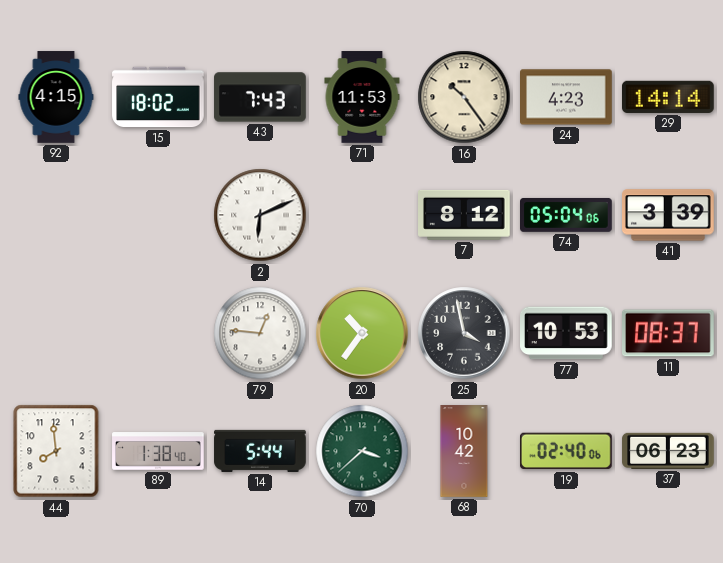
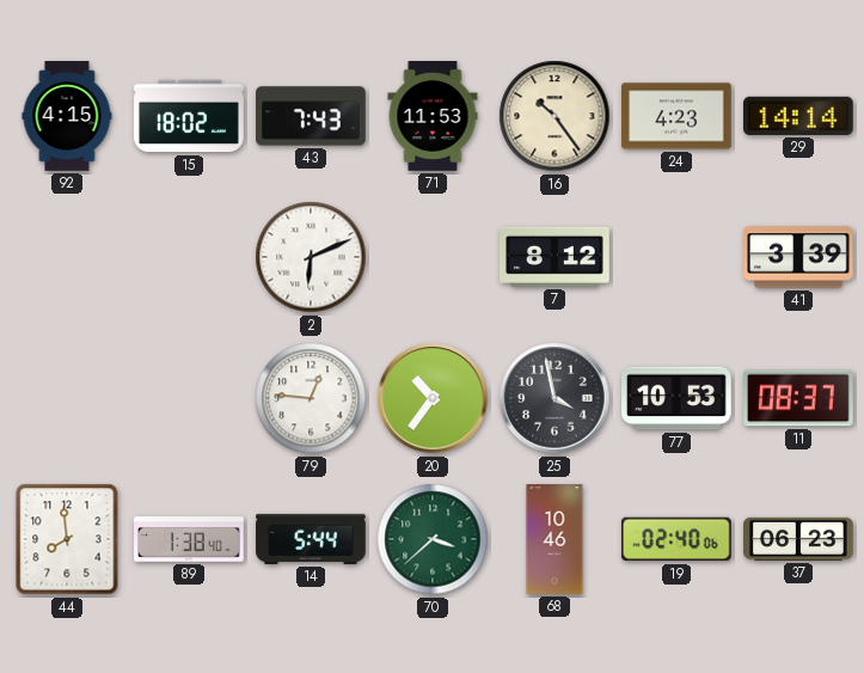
74: 05:04 -> none (567, 215)
68: 10:42 -> 10:46 (554, 539)
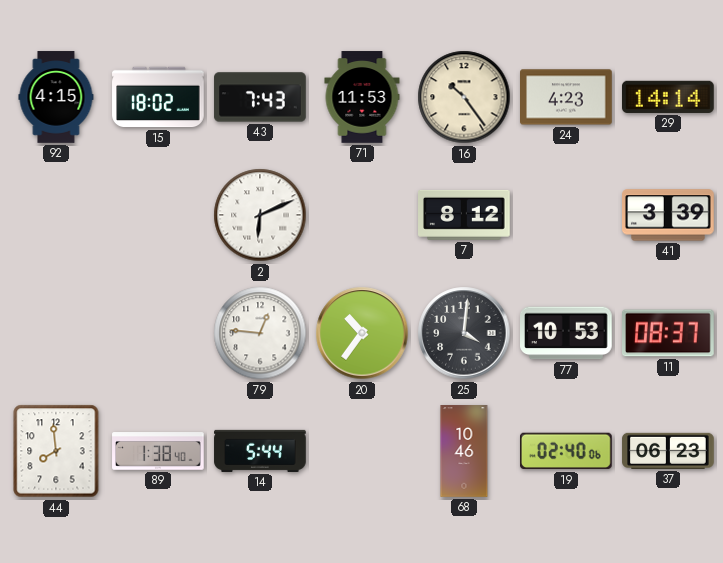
25: 3:58 -> 4:01 (464, 333)
70: 3:38 -> none (433, 539)
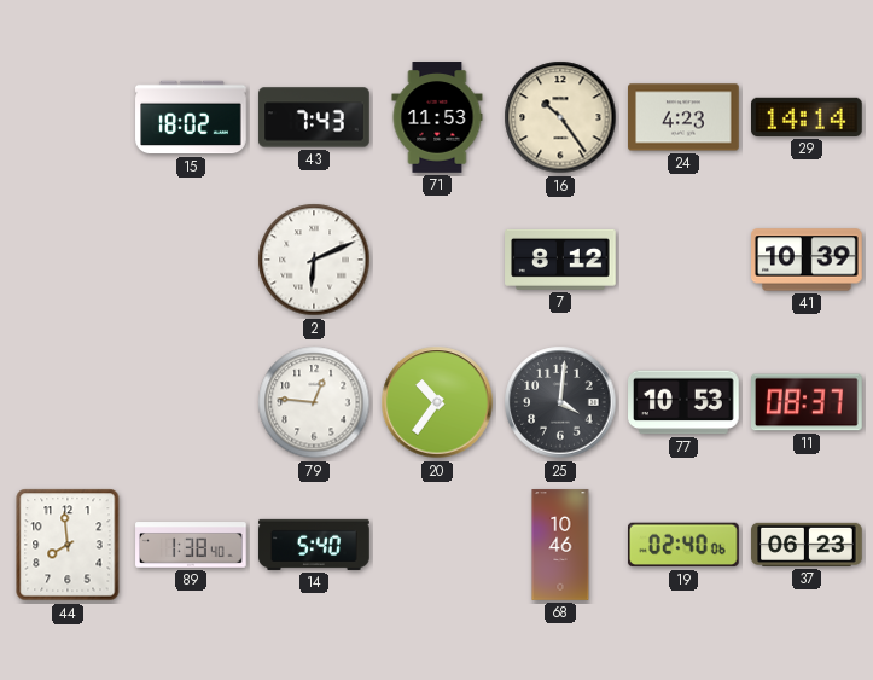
92: 4:15 -> none (56, 97)
41: 3:39 -> 10:39 (807, 260)
14: 5:44 -> 5:40 (314, 545)
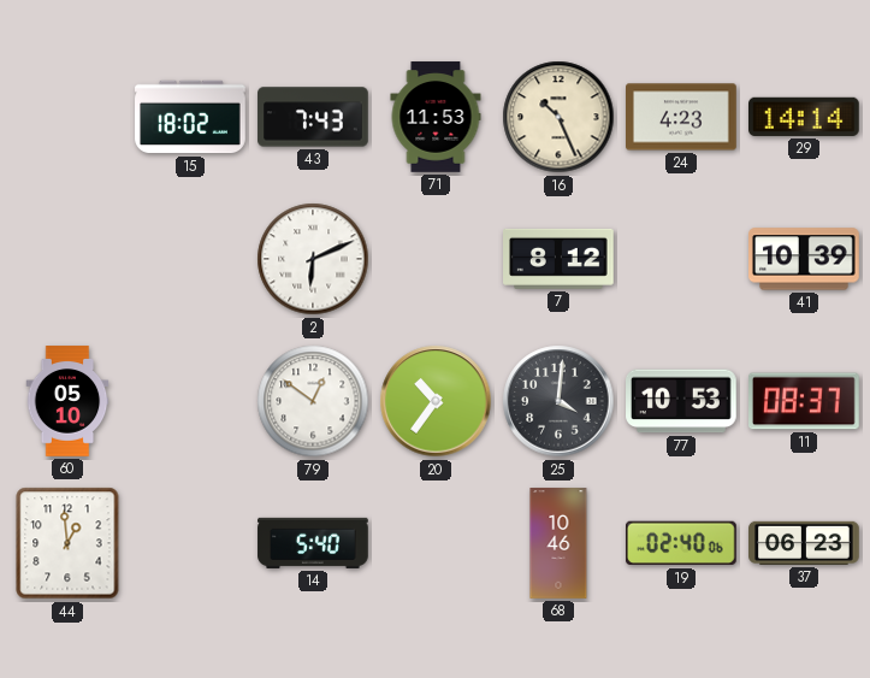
16: 10:24 -> 10:26 (558, 117)
60: none -> 05:10 (67, 401)
79: 12:46 -> 12:51 (313, 401)
44: 7:59 -> 12:59 (67, 543)
89: 1:38 -> none (191, 545)
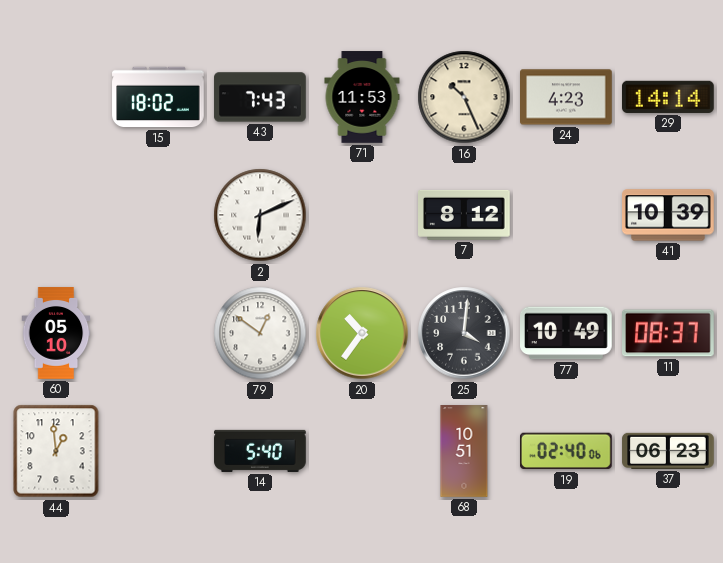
77: 10:53 -> 10:49 (567, 333)
68: 10:46 -> 10:51 (464, 451)
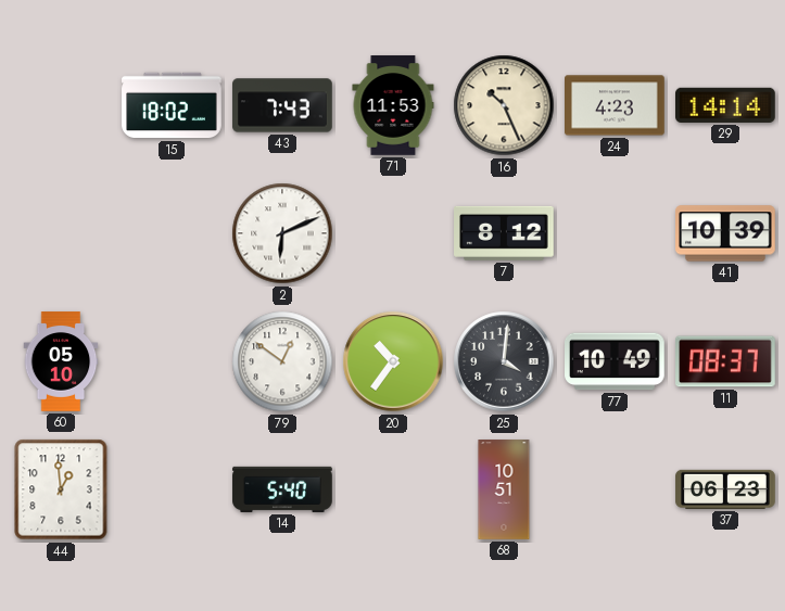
19: 02:40 -> none (567, 451)
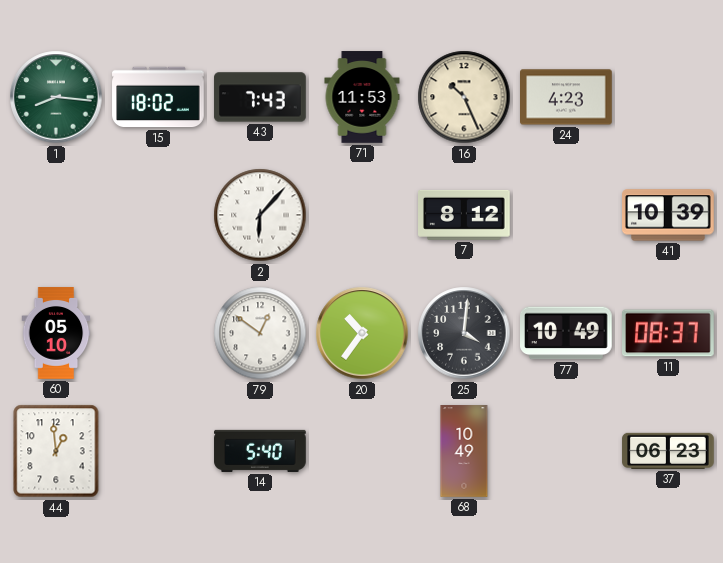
1: none -> 8:16 (56, 97)
29: 14:14 -> none (726, 105)
2: 6:11 -> 6:07 (260, 215)
68: 10:51 -> 10:49 (464, 451)
